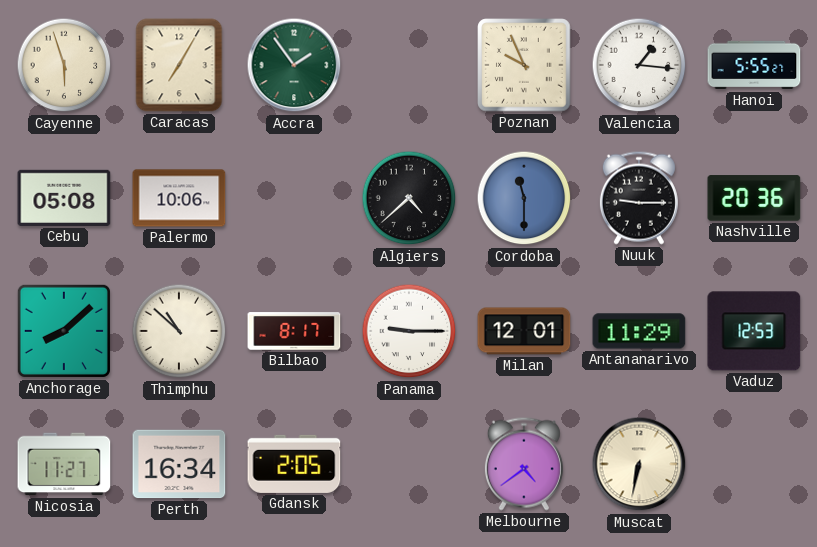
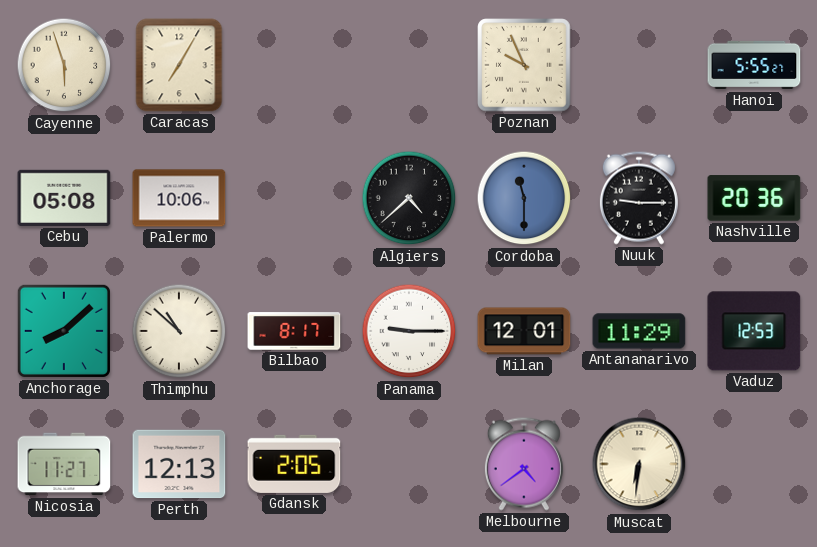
Accra: 1:54 -> none (294, 65)
Valencia: 1:16 -> none (639, 65)
Perth: 16:34 -> 12:13 (179, 464)
Muscat: 6:32 -> 6:31 (639, 464)
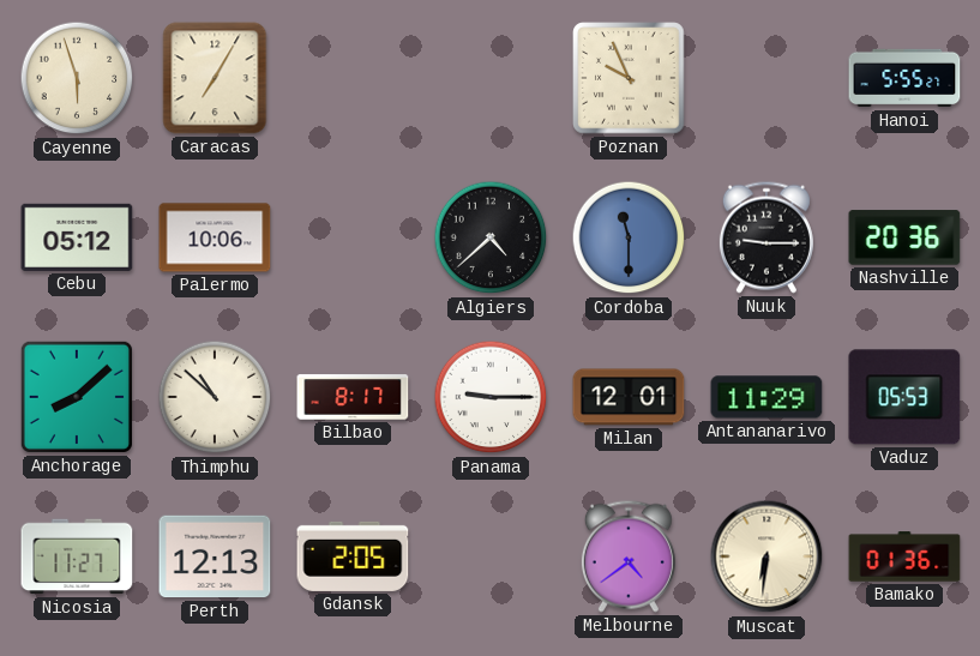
Cebu: 05:08 -> 05:12 (77, 237)
Vaduz: 12:53 -> 05:53 (904, 397)
Bamako: none -> 01:36 (904, 556)
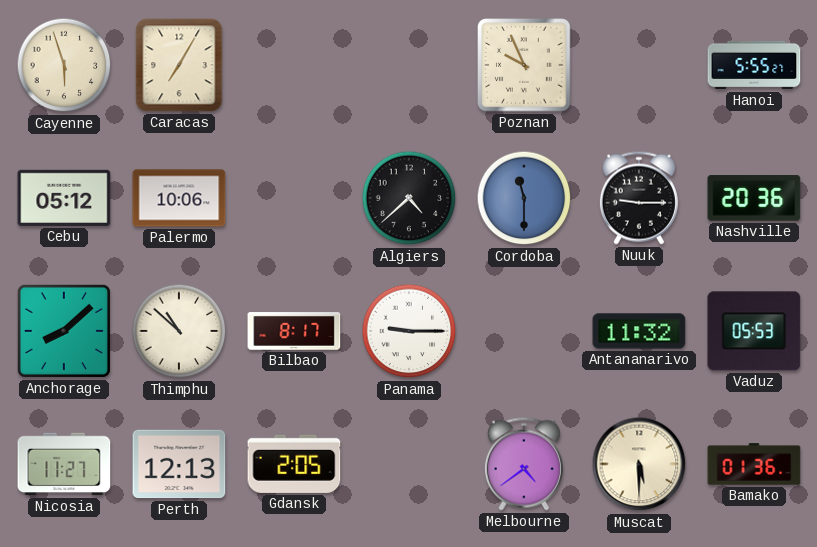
Milan: 12:01 -> none (629, 397)
Antananarivo: 11:29 -> 11:32 (639, 331)
Muscat: 6:31 -> 5:30 (639, 464)
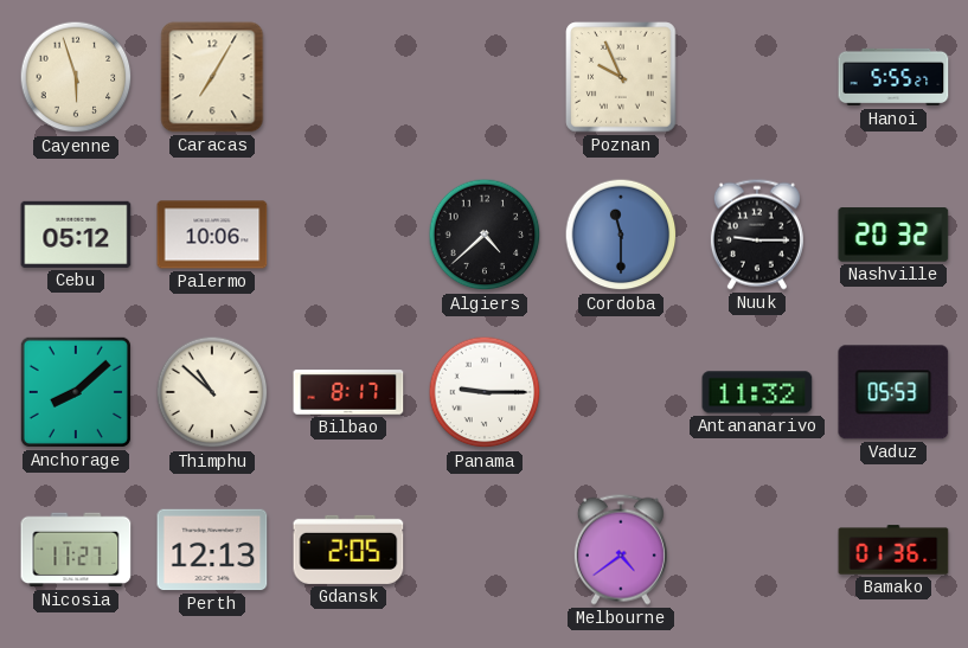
Nashville: 20:36 -> 20:32 (893, 235)
Muscat: 5:30 -> none (639, 464)
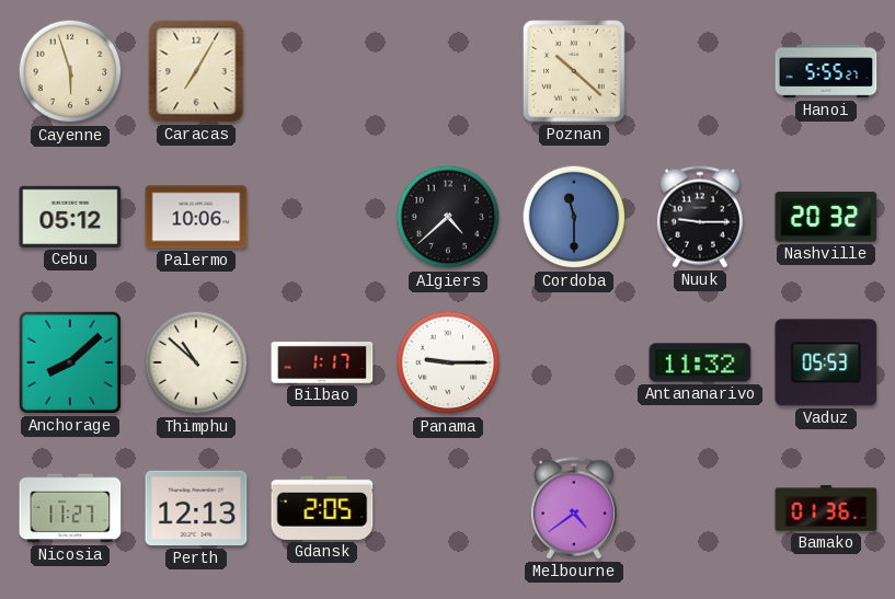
Poznan: 9:56 -> 10:22 (574, 71)
Bilbao: 8:17 -> 1:17 (322, 362)
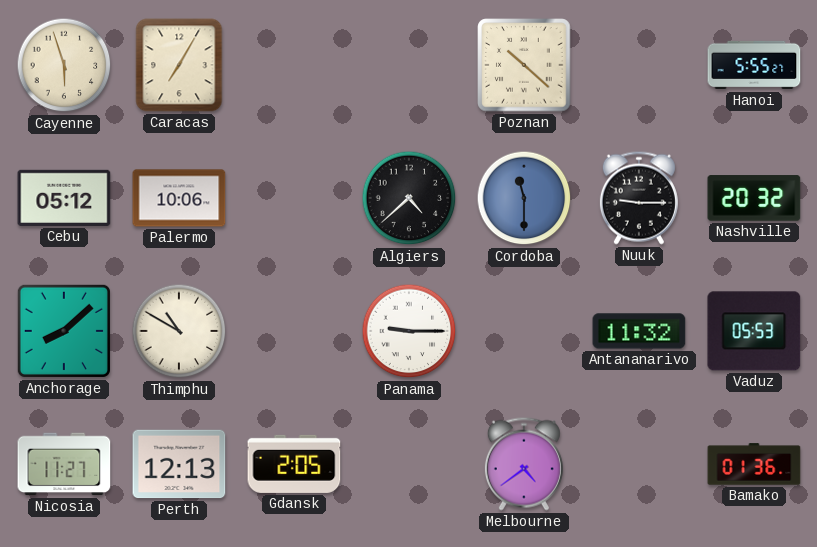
Thimphu: 10:52 -> 10:50 (179, 331)
Bilbao: 1:17 -> none (322, 362)
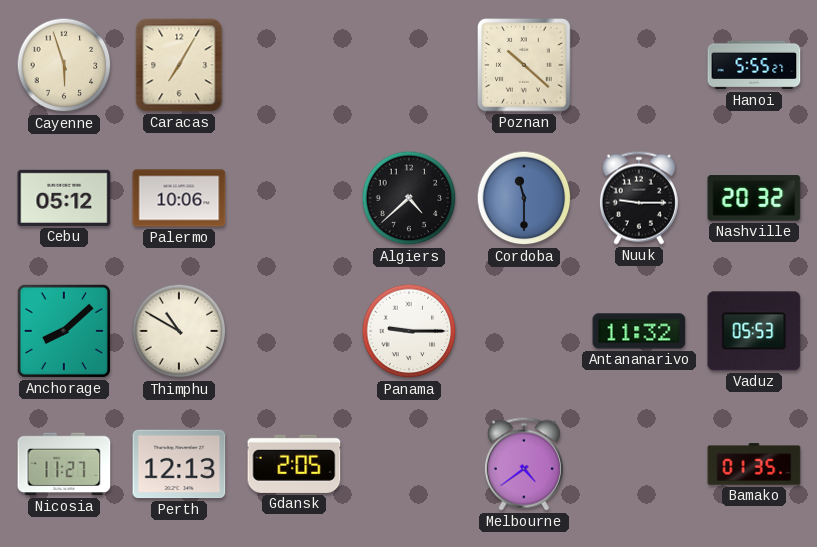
Bamako: 01:36 -> 01:35 (754, 464)
